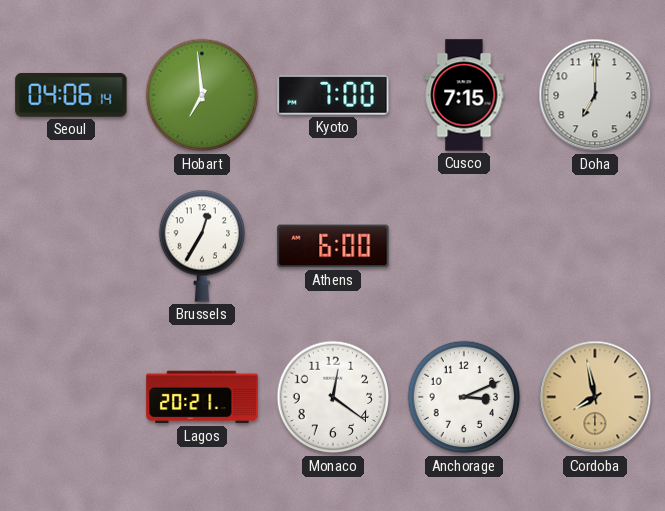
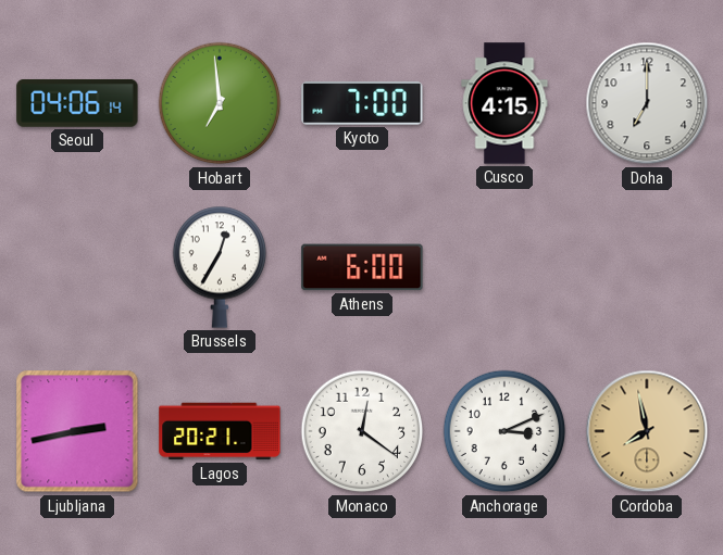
Cusco: 7:15 -> 4:15 (504, 103)
Ljubljana: none -> 2:43 (77, 431)
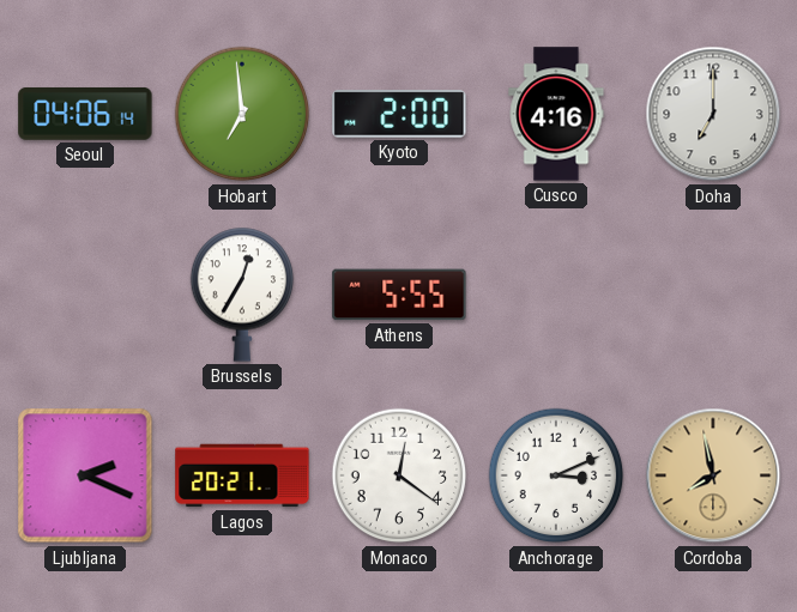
Kyoto: 7:00 -> 2:00 (399, 114)
Cusco: 4:15 -> 4:16 (556, 114)
Athens: 6:00 -> 5:55 (399, 295)
Ljubljana: 2:43 -> 2:19 (85, 475)
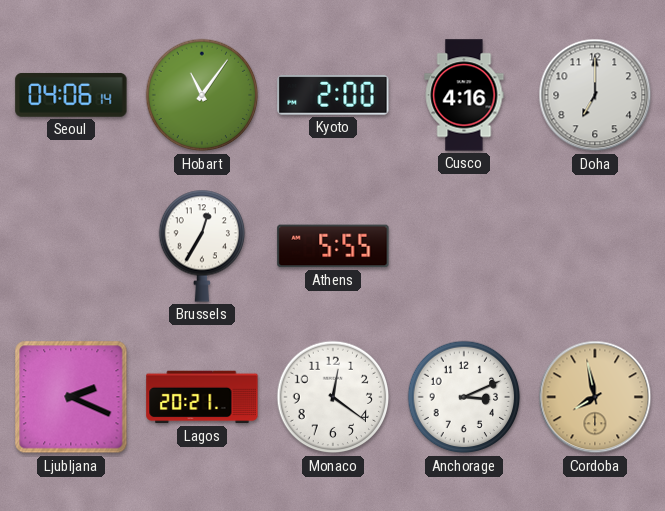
Hobart: 6:59 -> 11:06 (202, 95)
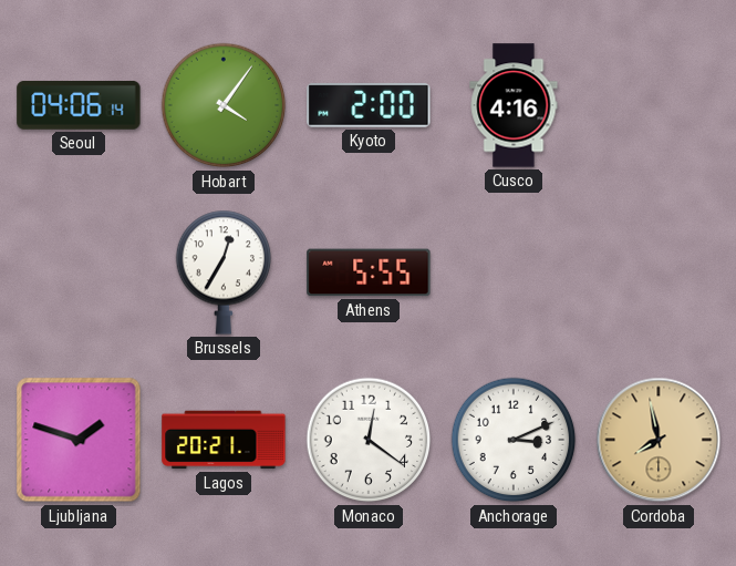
Hobart: 11:06 -> 4:06 (224, 105)
Doha: 7:00 -> none (595, 95)
Ljubljana: 2:19 -> 1:48 (79, 440)
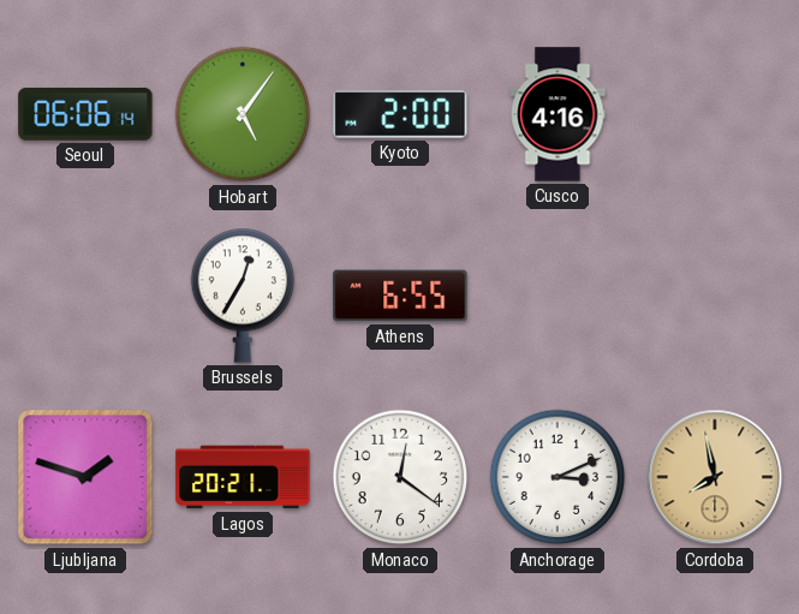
Seoul: 04:06 -> 06:06 (85, 114)
Hobart: 4:06 -> 5:06 (243, 114)
Athens: 5:55 -> 6:55 (400, 296)
